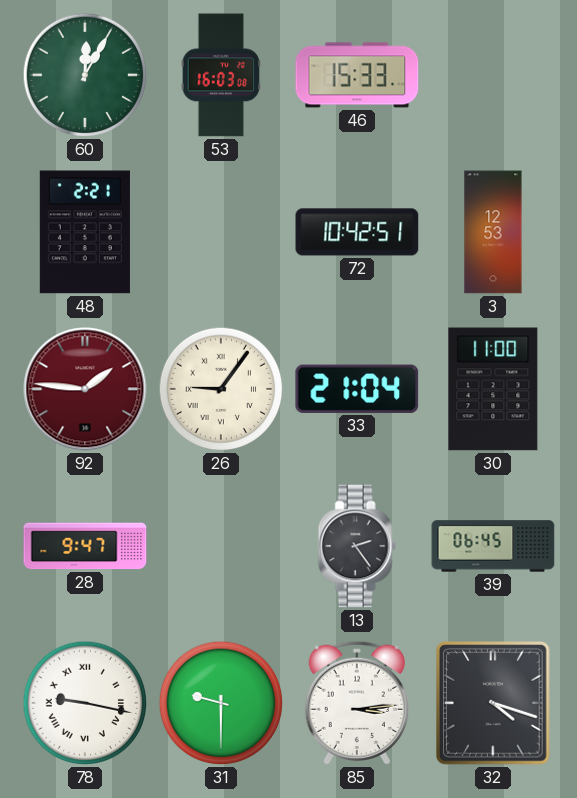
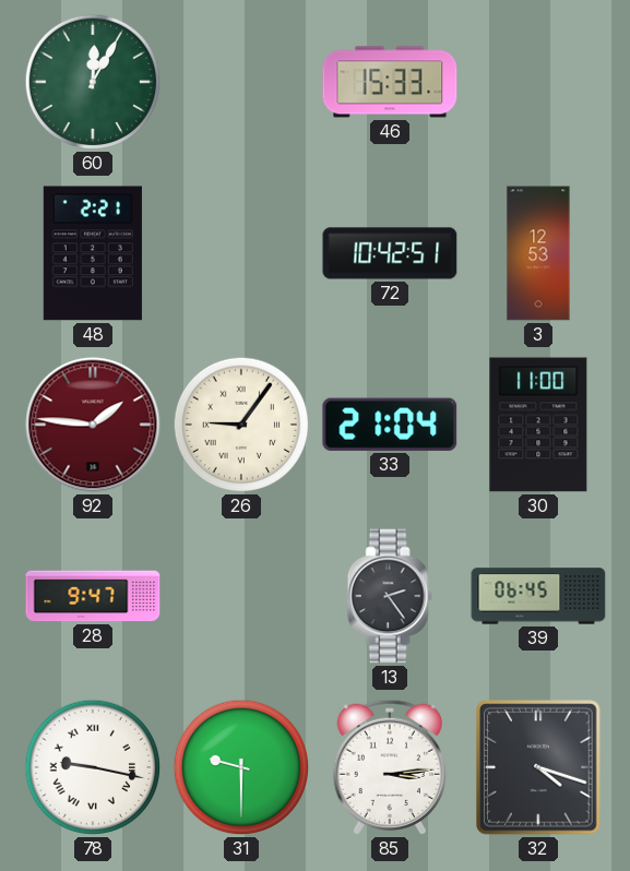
53: 16:03 -> none (221, 75)
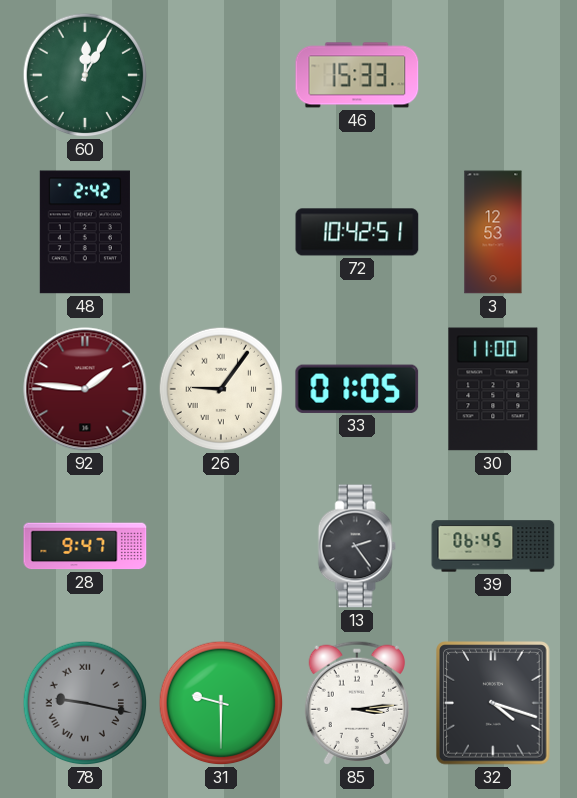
48: 2:21 -> 2:42 (85, 232)
33: 21:04 -> 01:05 (357, 389)
78 dial: white -> grey (85, 703)
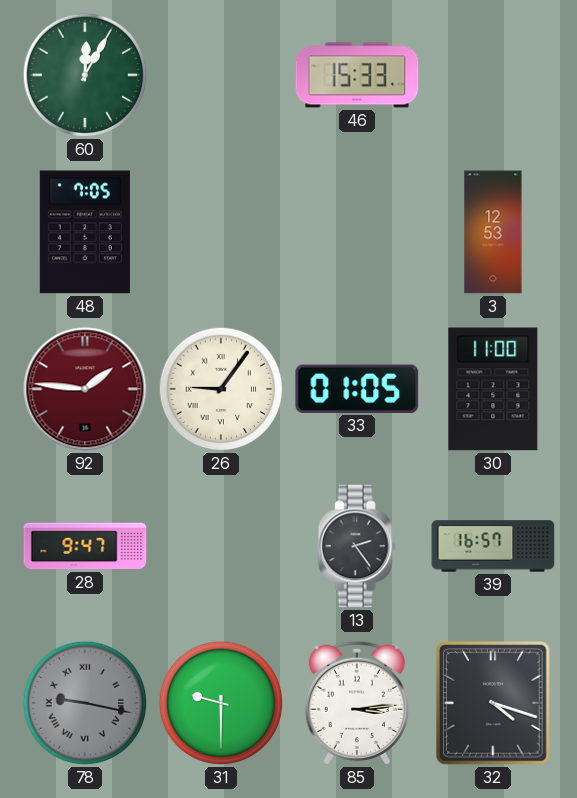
48: 2:42 -> 7:05 (85, 232)
72: 10:42 -> none (357, 232)
39: 06:45 -> 16:57 (493, 546)
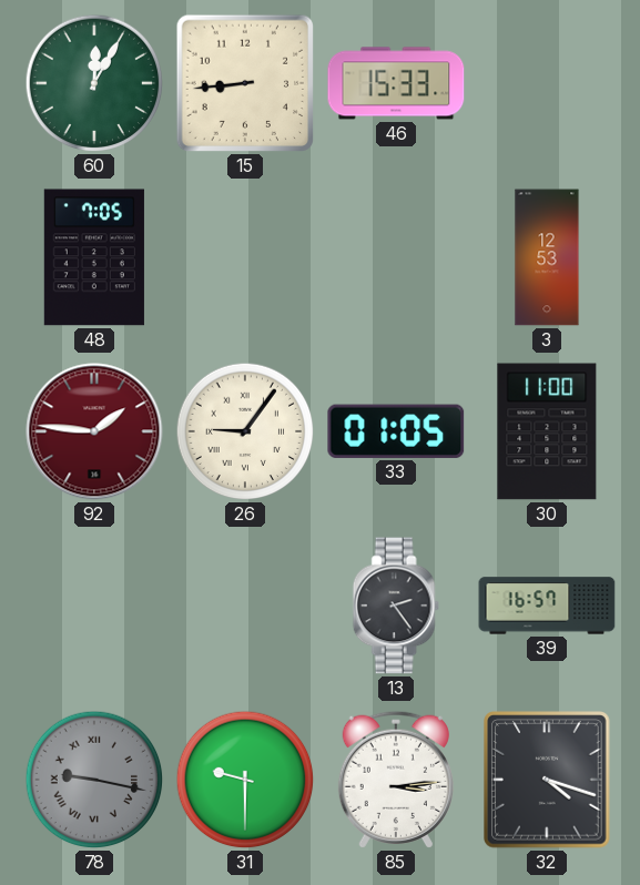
15: none -> 8:44 (245, 83)
28: 9:47 -> none (85, 546)
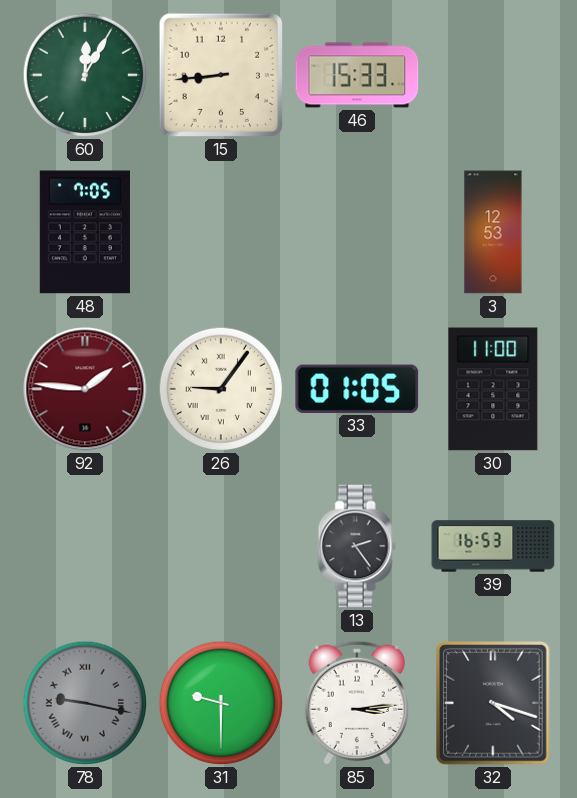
39: 16:57 -> 16:53 (493, 546)
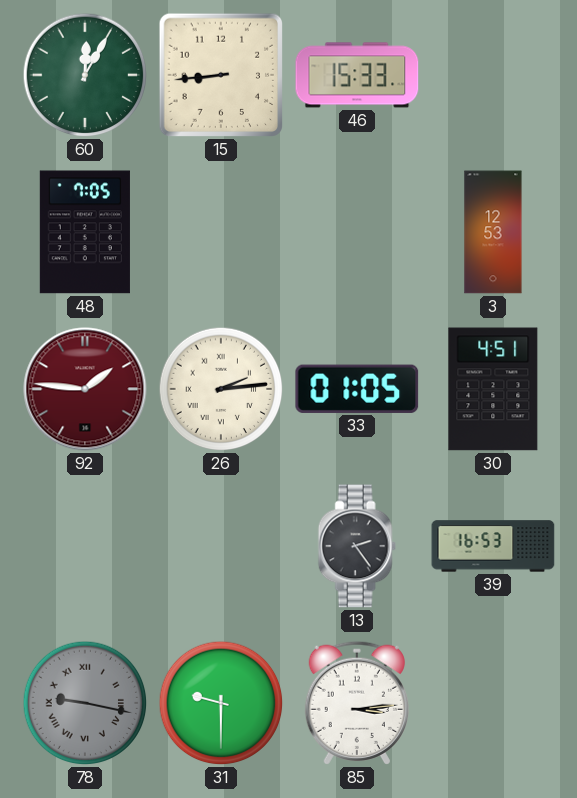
26: 9:06 -> 2:14 (221, 389)
30: 11:00 -> 4:51 (493, 389)
32: 4:18 -> none (493, 703)
